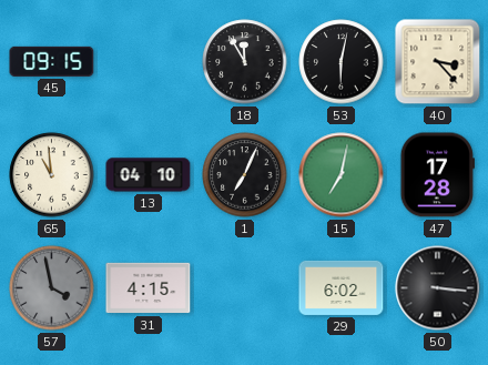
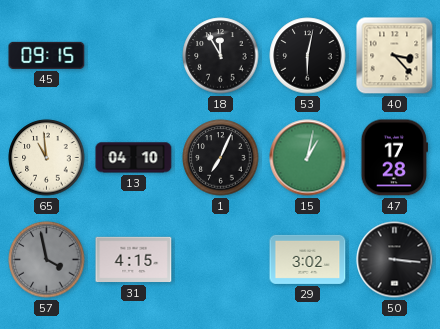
15: 7:02 -> 1:02 (308, 158)
29: 6:02 -> 3:02 (308, 259)
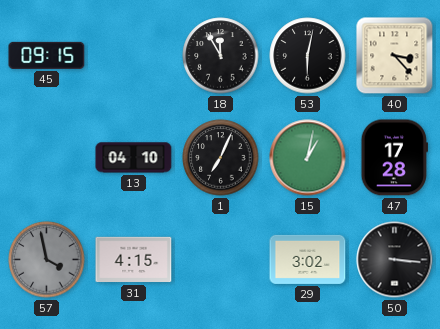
65: 10:59 -> none (47, 158)
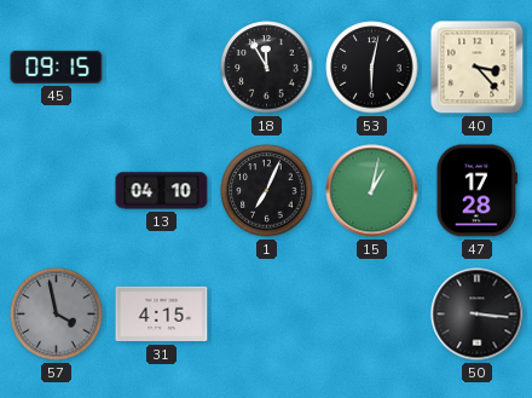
29: 3:02 -> none (308, 259)
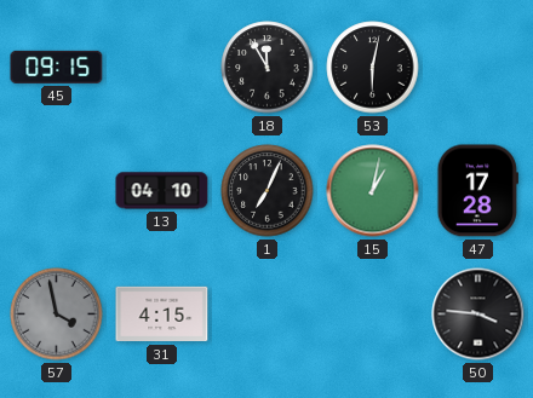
40: 3:23 -> none (478, 68)
50: 3:16 -> 3:46 (478, 315)
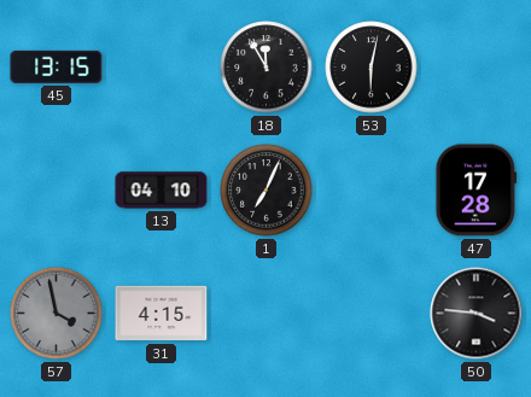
45: 09:15 -> 13:15 (57, 66)
15: 1:02 -> none (373, 191)
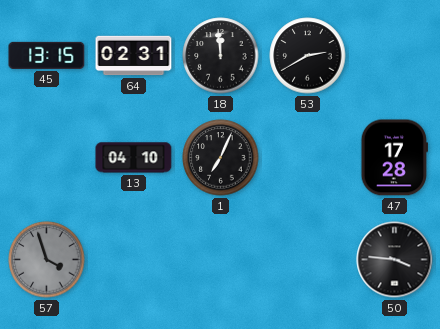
64: none -> 02:31 (134, 56)
18: 11:55 -> 11:59 (221, 56)
53: 6:02 -> 2:40 (308, 56)
57: 3:58 -> 3:57 (47, 260)
31: 4:15 -> none (162, 314)
